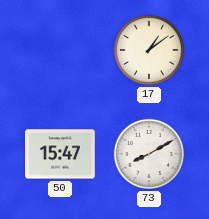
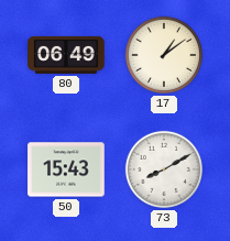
80: none -> 06:49 (66, 55)
50: 15:47 -> 15:43 (66, 169)
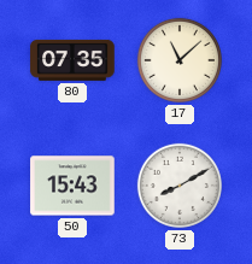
80: 06:49 -> 07:35 (72, 60)
17: 1:09 -> 11:08 (180, 60)
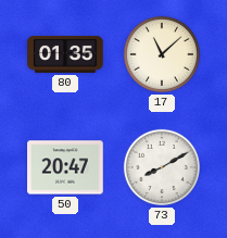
80: 07:35 -> 01:35 (65, 54)
50: 15:43 -> 20:47 (65, 167)
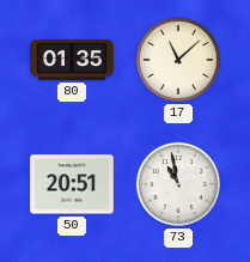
50: 20:47 -> 20:51 (72, 184)
73: 8:10 -> 10:58 (178, 184)
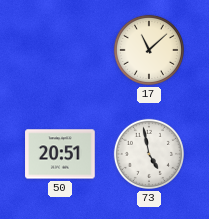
80: 01:35 -> none (72, 60)
73: 10:58 -> 4:58 (149, 154)
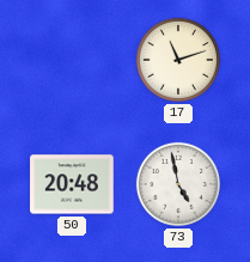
17: 11:08 -> 11:12 (178, 60)
50: 20:51 -> 20:48 (72, 184)
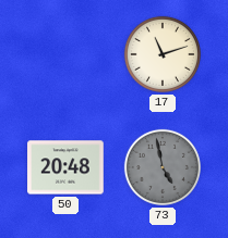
73 dial: white -> grey (163, 167)
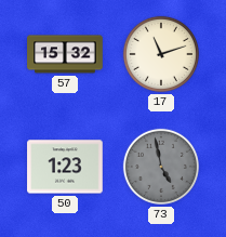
57: none -> 15:32 (65, 54)
50: 20:48 -> 1:23 (65, 167)
